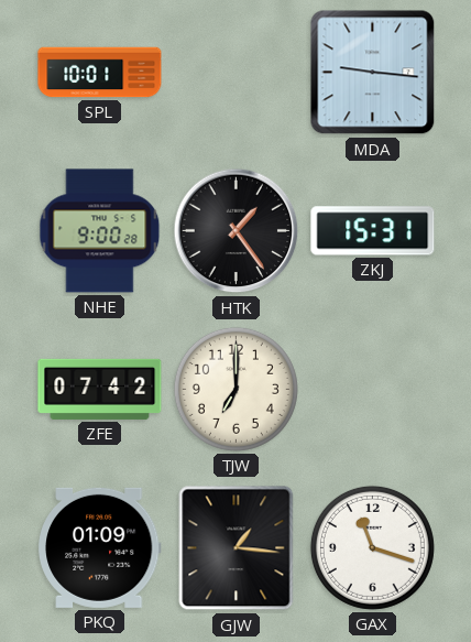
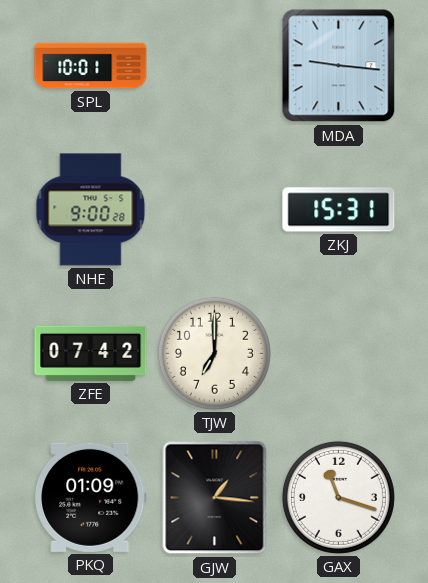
HTK: 1:24 -> none (237, 231)
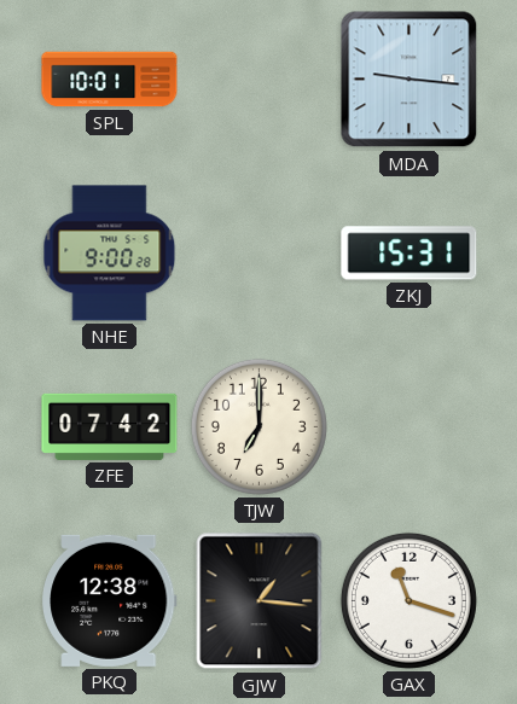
PKQ: 01:09 -> 12:38 (110, 600)
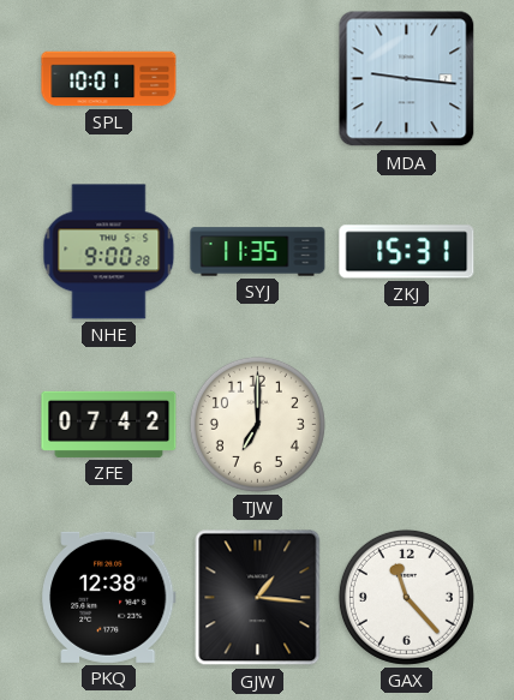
SYJ: none -> 11:35 (258, 252)
GAX: 11:18 -> 11:23 (406, 597)
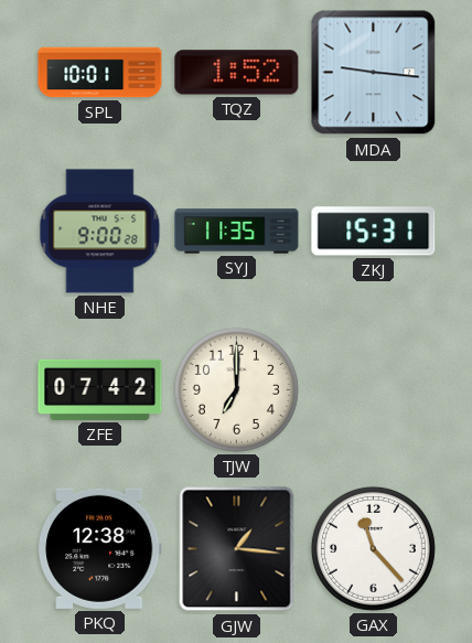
TQZ: none -> 1:52 (237, 73)
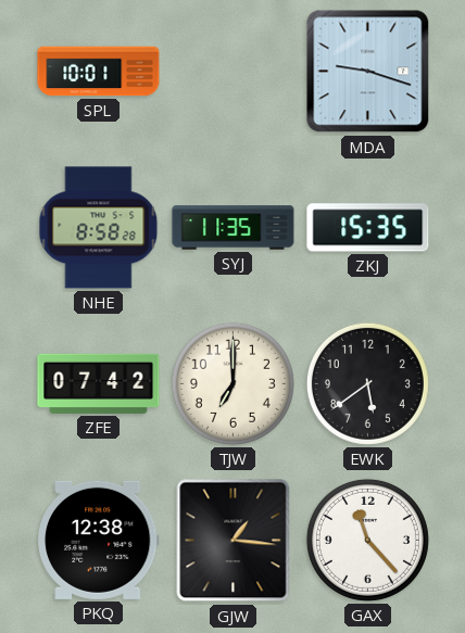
TQZ: 1:52 -> none (237, 73)
MDA: 9:16 -> 9:18 (368, 72)
NHE: 9:00 -> 8:58 (99, 228)
ZKJ: 15:31 -> 15:35 (368, 228)
EWK: none -> 5:39 (367, 383)
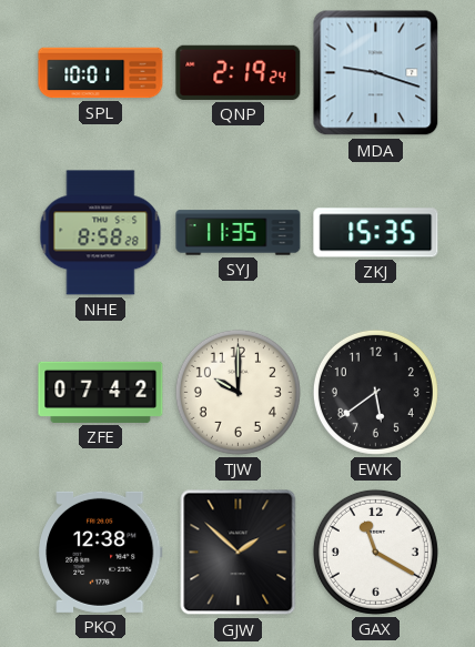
QNP: none -> 2:19 (239, 72)
TJW: 7:00 -> 10:00 (238, 392)
GJW: 1:16 -> 1:52 (239, 553)
GAX: 11:23 -> 11:20 (375, 552)
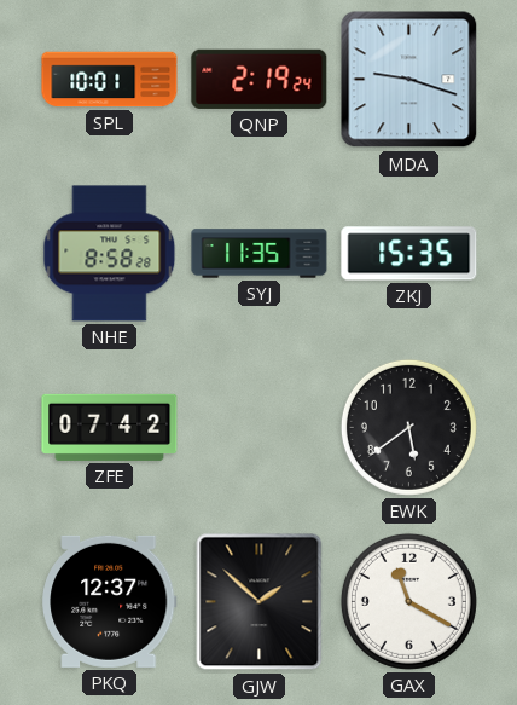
TJW: 10:00 -> none (238, 392)
PKQ: 12:38 -> 12:37 (110, 601)
